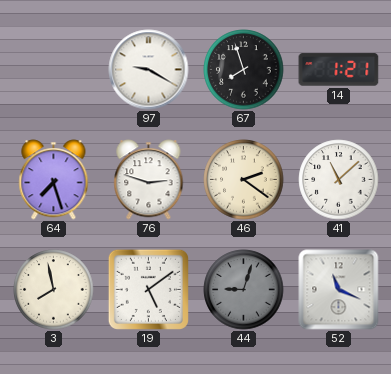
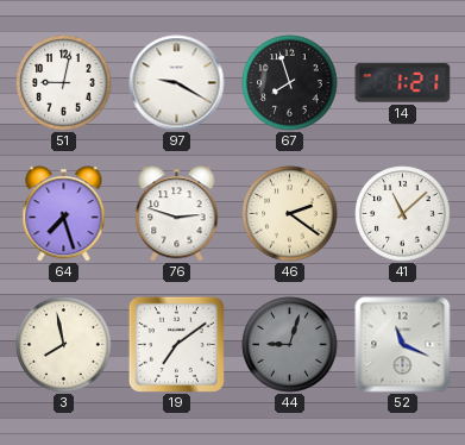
51: none -> 9:02 (64, 83)
19: 5:09 -> 7:09 (176, 344)
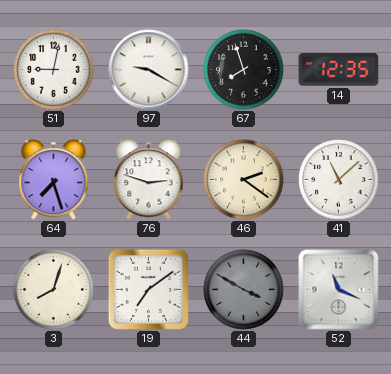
14: 1:21 -> 12:35 (339, 70)
3: 7:58 -> 8:03 (54, 290)
44: 9:03 -> 3:50 (244, 290)
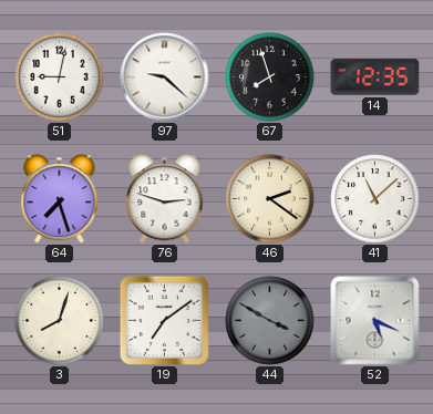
97: 9:20 -> 9:22 (165, 77)
52: 11:19 -> 5:19 (375, 321)
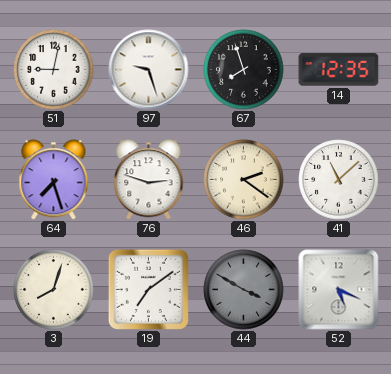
97: 9:22 -> 9:27 (149, 70)
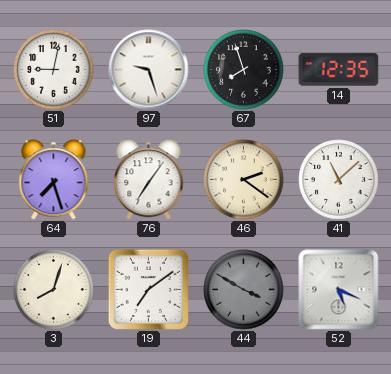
76: 2:48 -> 7:06 (149, 180)
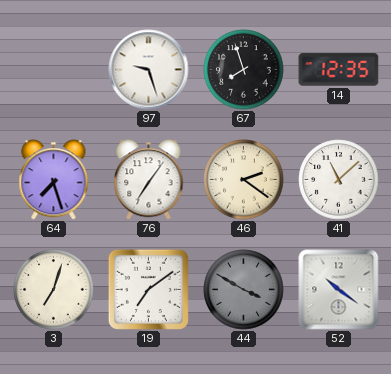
51: 9:02 -> none (54, 70)
3: 8:03 -> 7:03 (54, 290)
52: 5:19 -> 10:21 (339, 290)
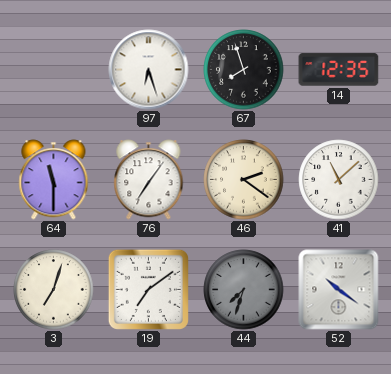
97: 9:27 -> 6:27 (149, 70)
64: 7:27 -> 11:30 (54, 180)
44: 3:50 -> 7:33 (244, 290)
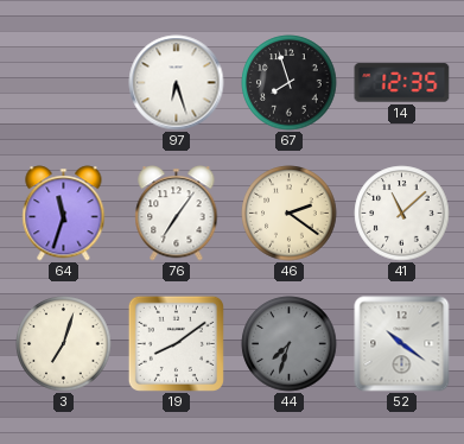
64: 11:30 -> 11:33 (64, 214)
19: 7:09 -> 8:09 (176, 343)
